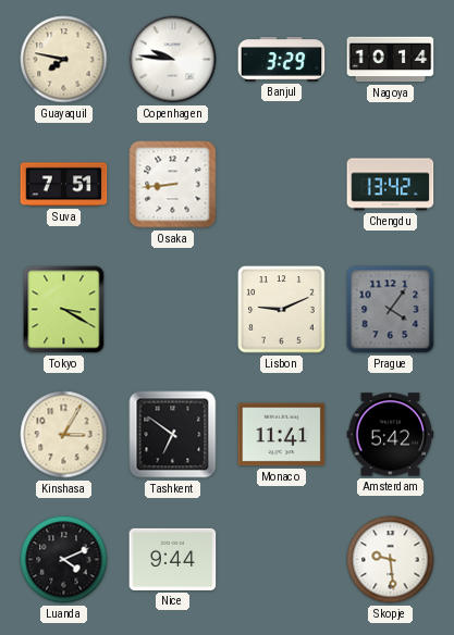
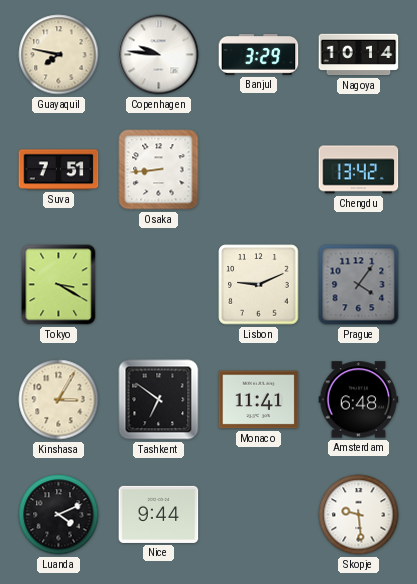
Amsterdam: 5:42 -> 6:48 (359, 400)
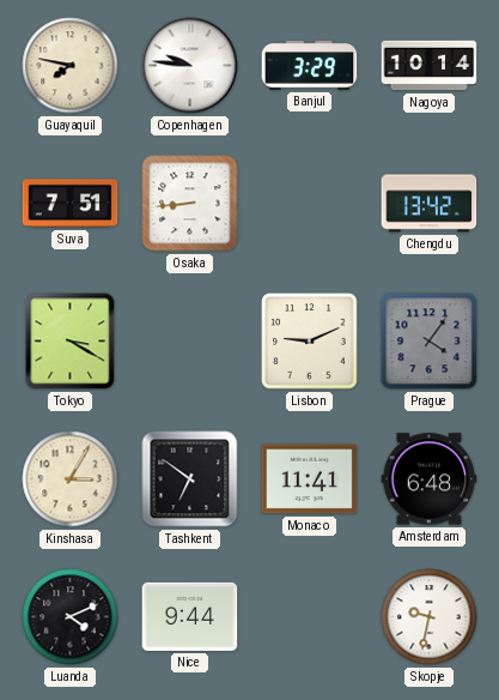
Skopje: 9:29 -> 9:32 (430, 617)
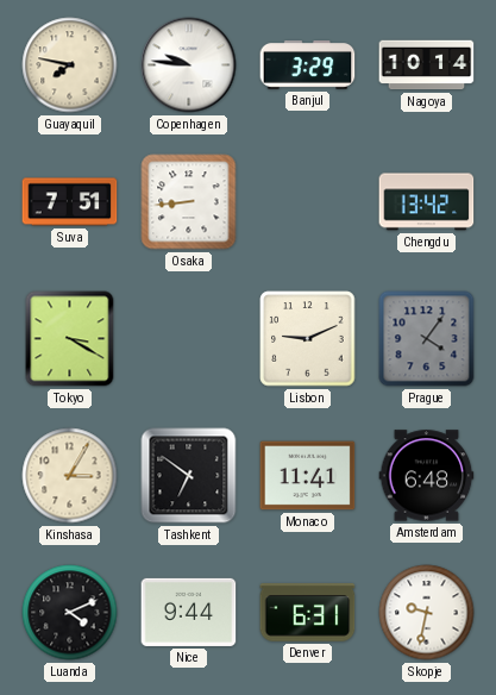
Denver: none -> 6:31 (308, 613)
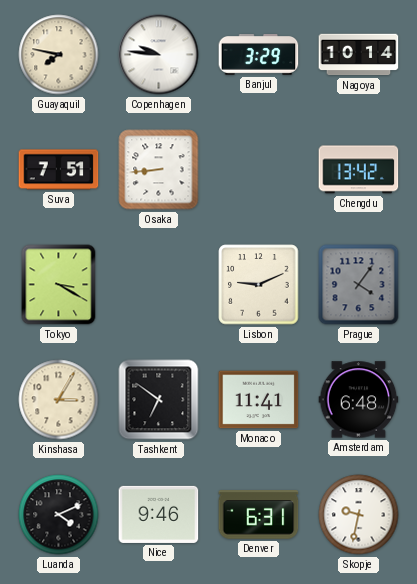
Nice: 9:44 -> 9:46 (159, 514)
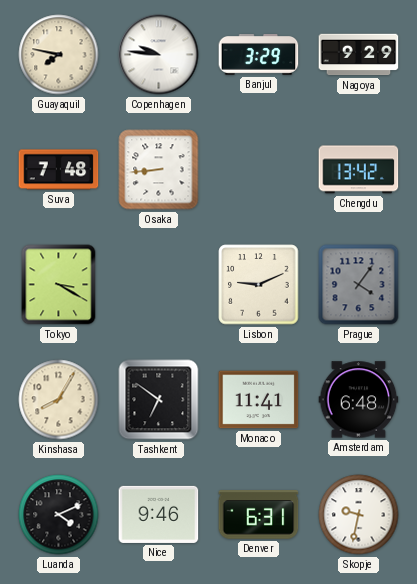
Nagoya: 10:14 -> 9:29 (359, 55)
Suva: 7:51 -> 7:48 (59, 170)
Kinshasa: 3:05 -> 8:05 (59, 400)
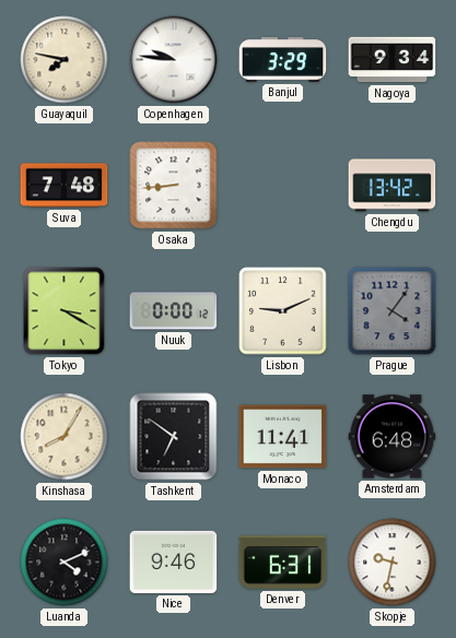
Nagoya: 9:29 -> 9:34 (393, 60)
Nuuk: none -> 0:00 (174, 311)
